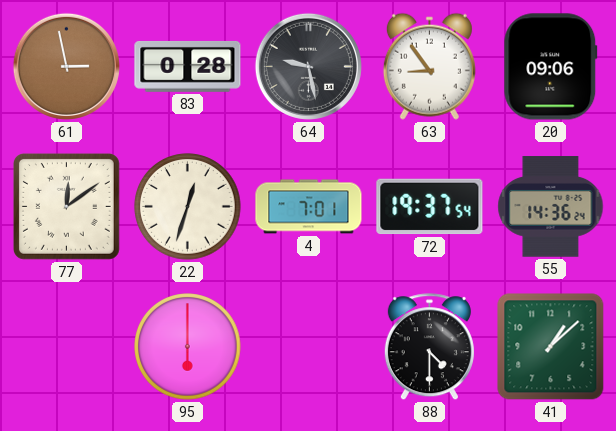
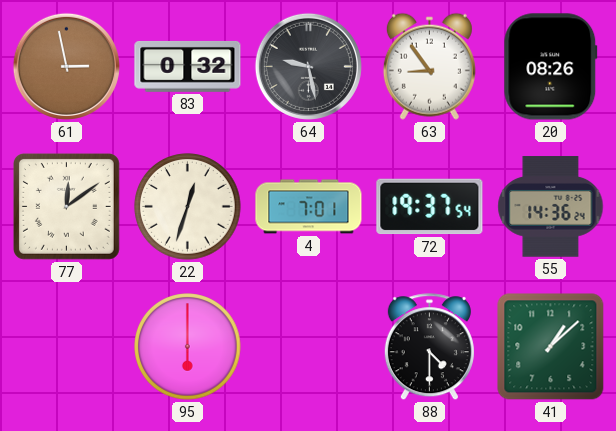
83: 0:28 -> 0:32 (188, 66)
20: 09:06 -> 08:26 (551, 67)
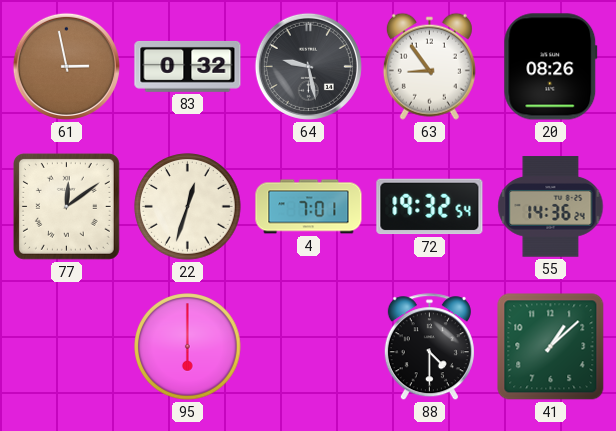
72: 19:37 -> 19:32 (430, 207)
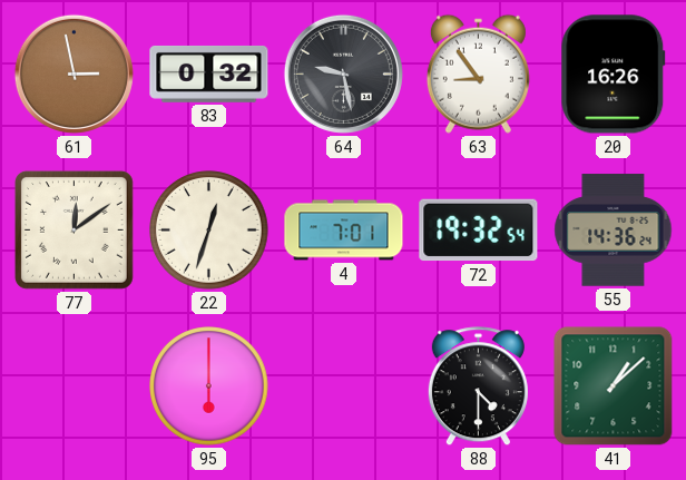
20: 08:26 -> 16:26 (614, 75)
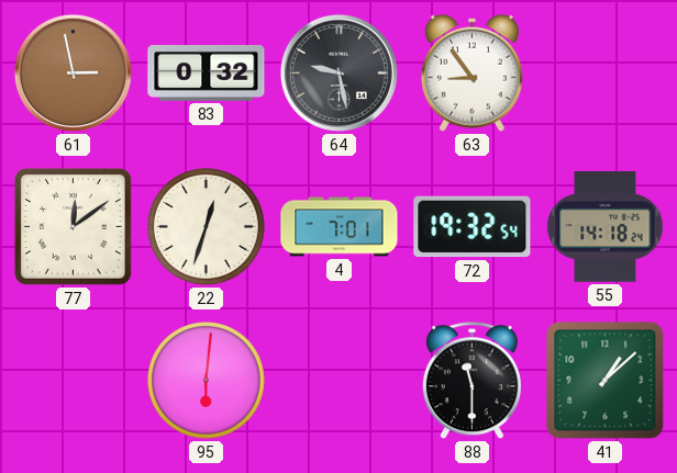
20: 16:26 -> none (614, 75)
55: 14:36 -> 14:18 (606, 227)
95: 6:00 -> 6:01 (207, 381)
88: 4:30 -> 11:30 (471, 381)
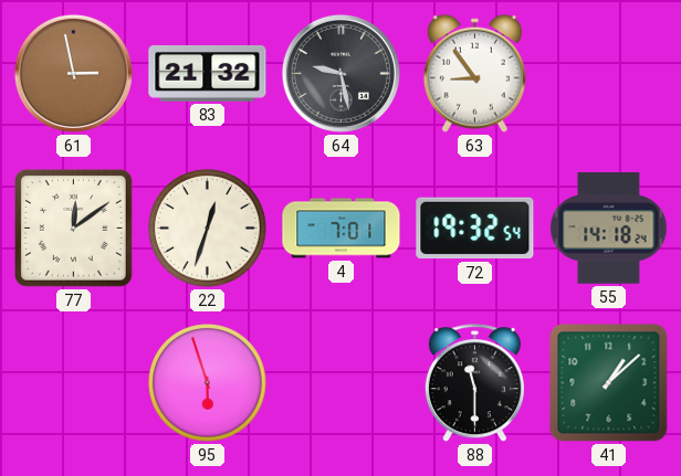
83: 0:32 -> 21:32 (208, 73)
95: 6:01 -> 5:57 (208, 383)
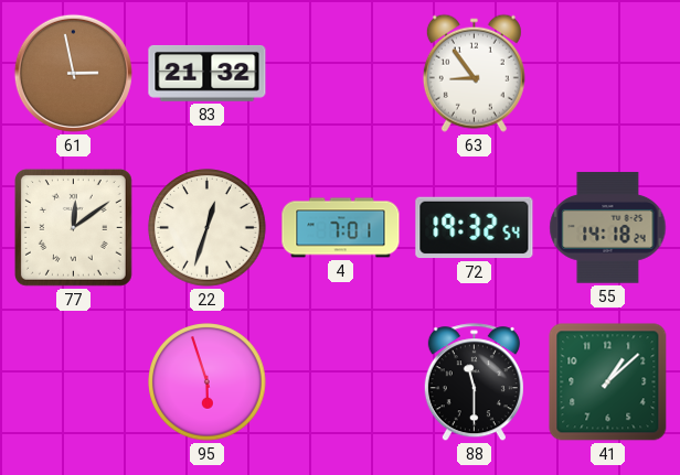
64: 9:28 -> none (340, 73)
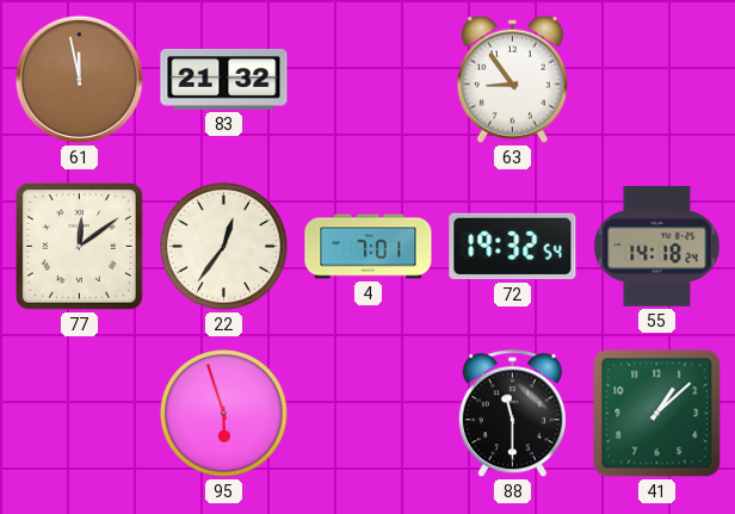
61: 2:58 -> 11:58 (79, 79)
22: 12:33 -> 12:36 (224, 247)
